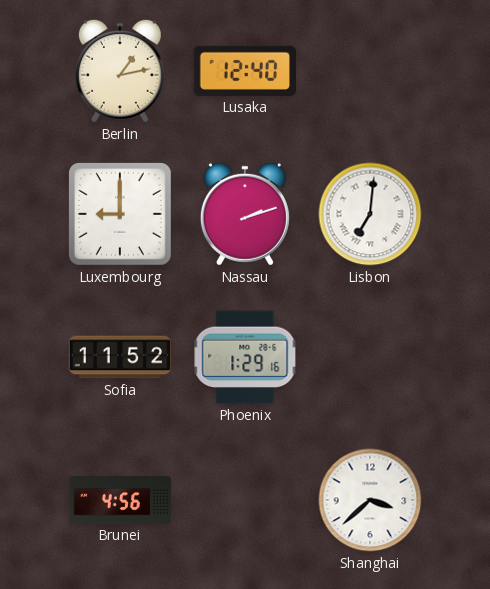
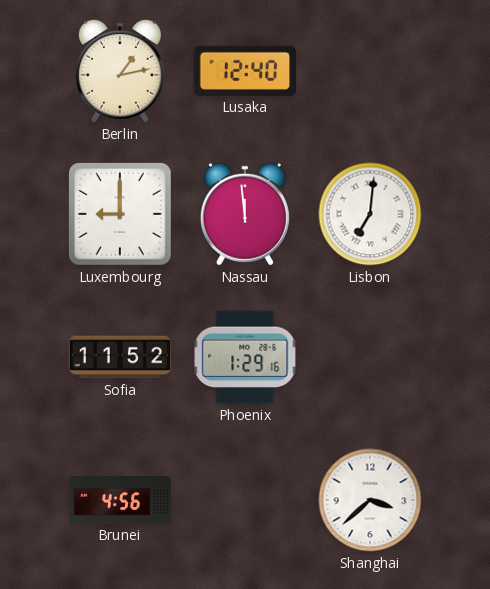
Nassau: 2:12 -> 11:59 (245, 214)
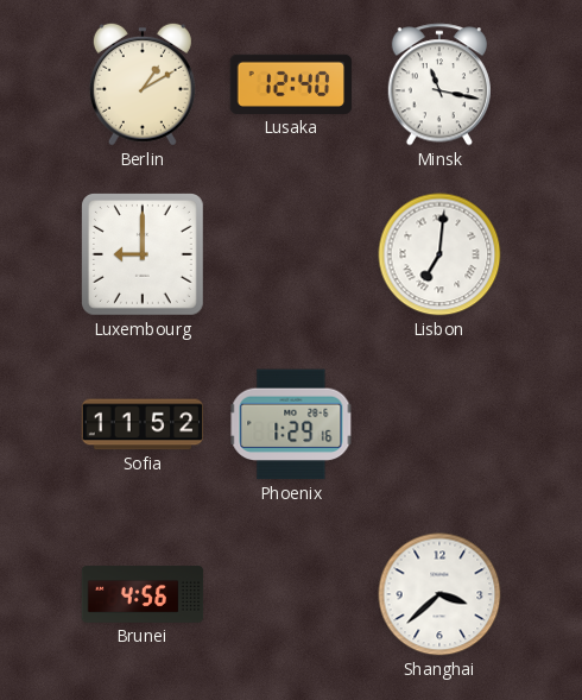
Berlin: 1:13 -> 1:10 (143, 84)
Minsk: none -> 11:17 (439, 84)
Nassau: 11:59 -> none (245, 214)
